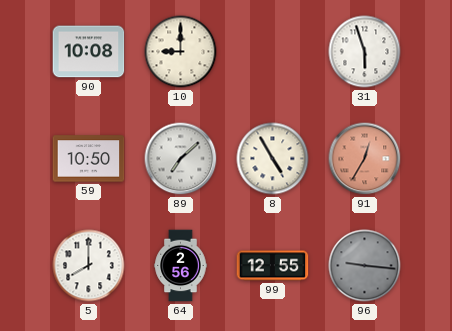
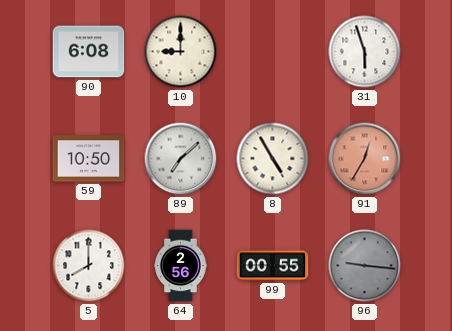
90: 10:08 -> 6:08 (89, 52)
99: 12:55 -> 00:55 (273, 266)
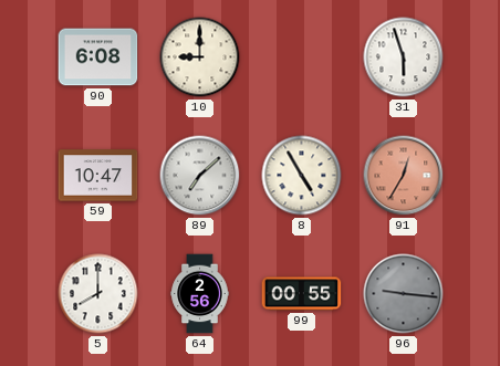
59: 10:50 -> 10:47 (98, 176)
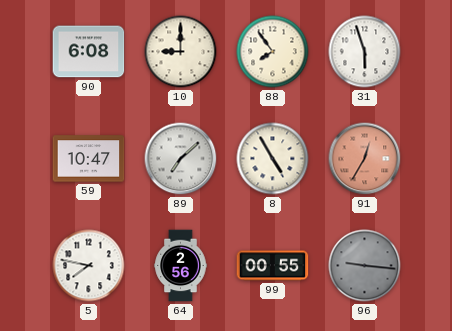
88: none -> 7:54 (273, 52)
5: 8:00 -> 7:47 (89, 266)
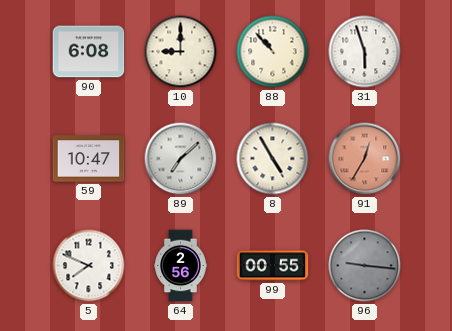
88: 7:54 -> 10:53 (273, 52)
5: 7:47 -> 7:49 (89, 266)
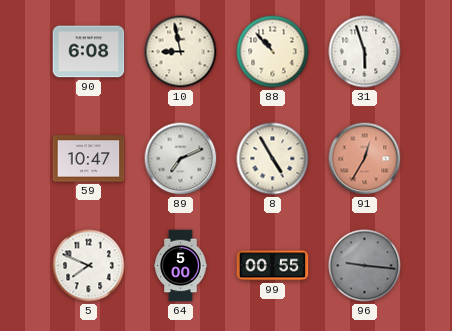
10: 9:00 -> 8:58 (181, 52)
89: 7:08 -> 7:11 (181, 159)
64: 2:56 -> 5:00 (181, 266)
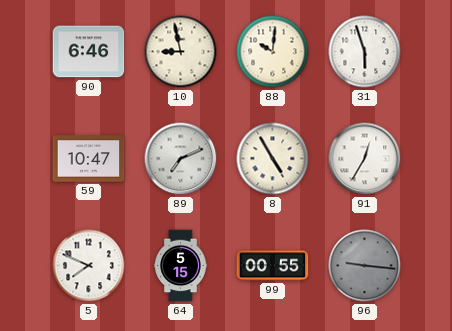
90: 6:08 -> 6:46 (89, 52)
88: 10:53 -> 10:01 (273, 52)
91 dial: salmon -> white (365, 159)
64: 5:00 -> 5:15 (181, 266)
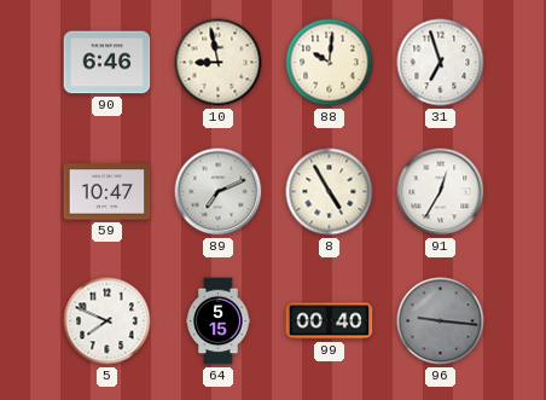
31: 5:57 -> 6:57 (441, 63)
99: 00:55 -> 00:40 (330, 321)
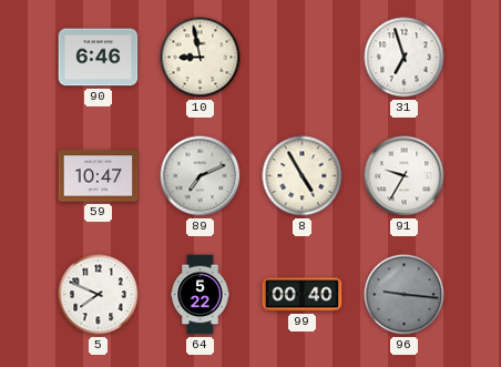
88: 10:01 -> none (330, 63)
91: 12:35 -> 9:35 (405, 176)
64: 5:15 -> 5:22 (201, 295)
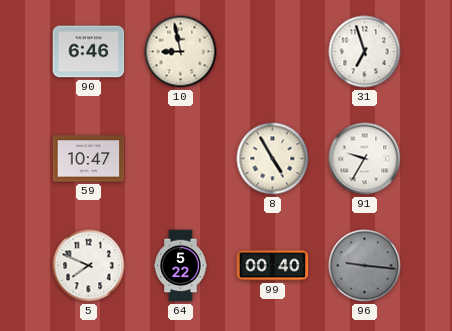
89: 7:11 -> none (201, 176)
